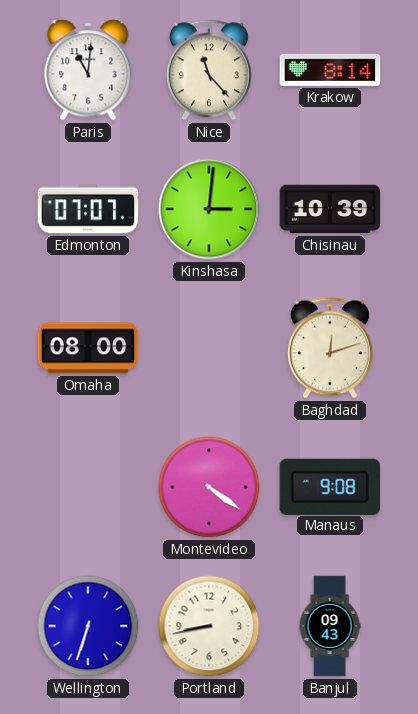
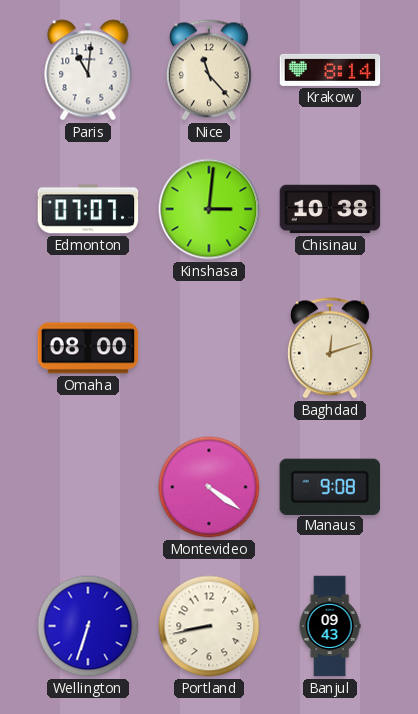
Chisinau: 10:39 -> 10:38 (330, 209)
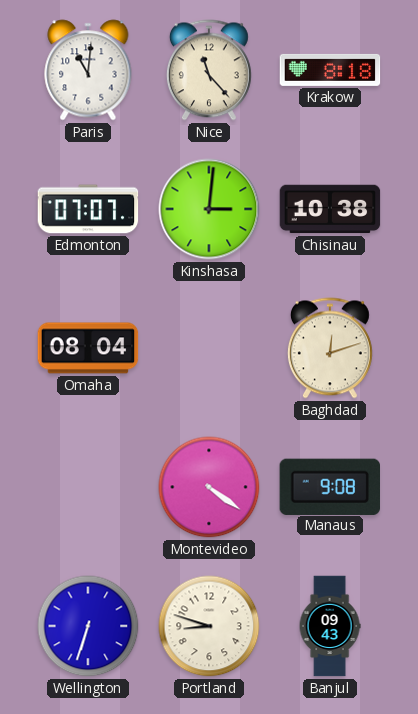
Krakow: 8:14 -> 8:18 (330, 70)
Omaha: 08:00 -> 08:04 (88, 348)
Portland: 8:43 -> 8:48 (209, 626)
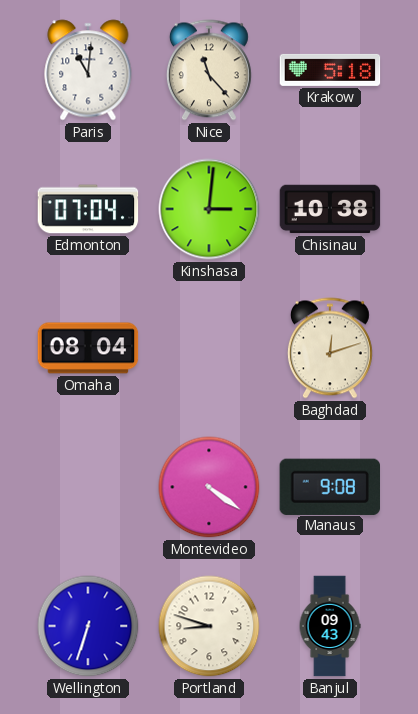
Krakow: 8:18 -> 5:18 (330, 70)
Edmonton: 07:07 -> 07:04 (88, 209)
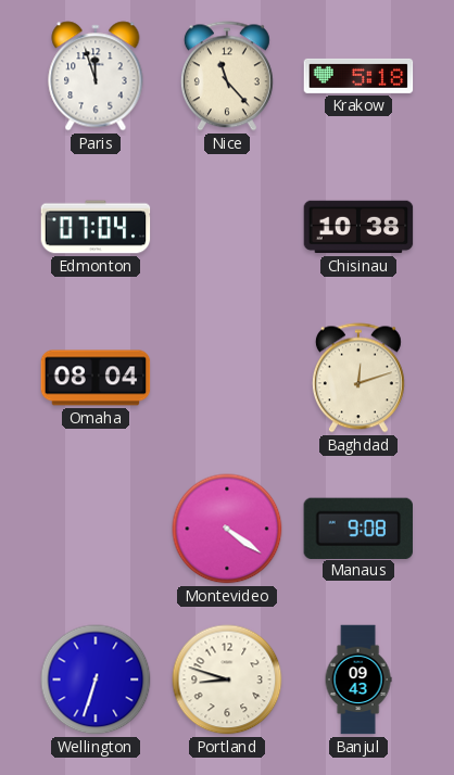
Paris: 11:01 -> 11:57 (96, 76)
Kinshasa: 3:01 -> none (209, 209)
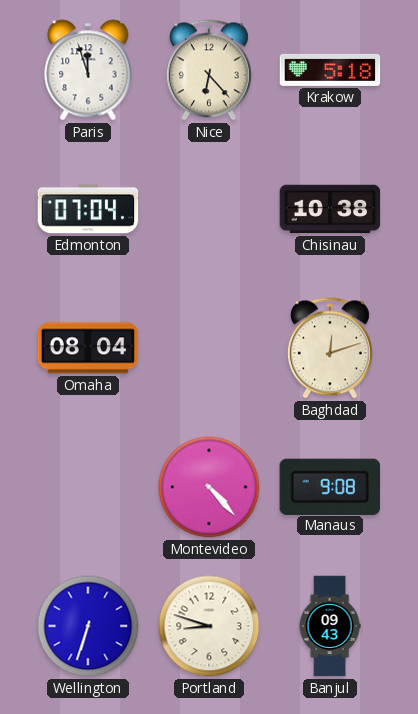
Nice: 11:23 -> 6:23 (209, 70)
Montevideo: 4:21 -> 4:23 (209, 487)
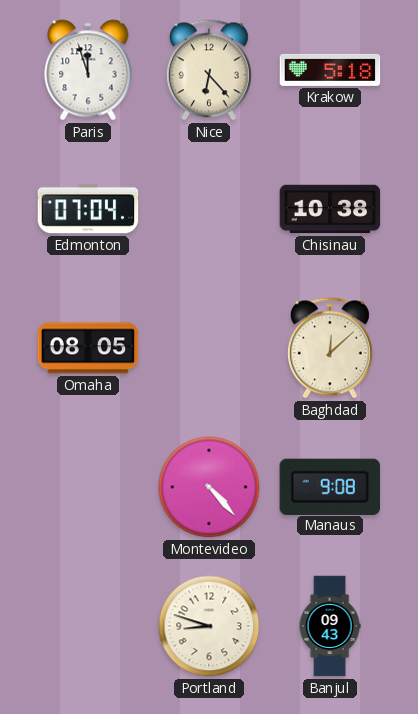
Omaha: 08:04 -> 08:05 (88, 348)
Baghdad: 12:12 -> 12:08 (330, 348)
Wellington: 6:33 -> none (88, 626)
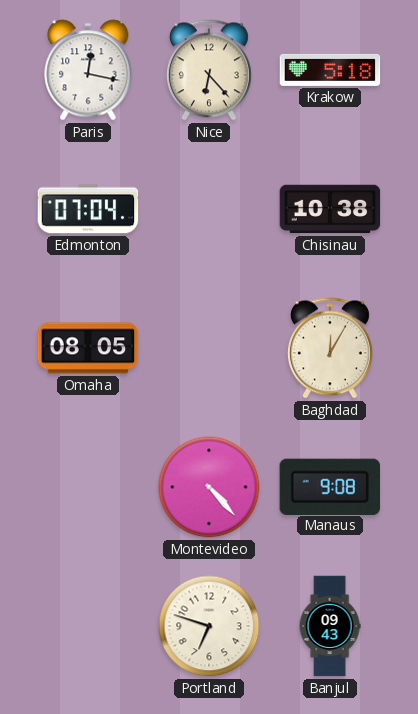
Paris: 11:57 -> 12:17 (88, 70)
Baghdad: 12:08 -> 12:05 (330, 348)
Portland: 8:48 -> 6:48 (209, 626)
